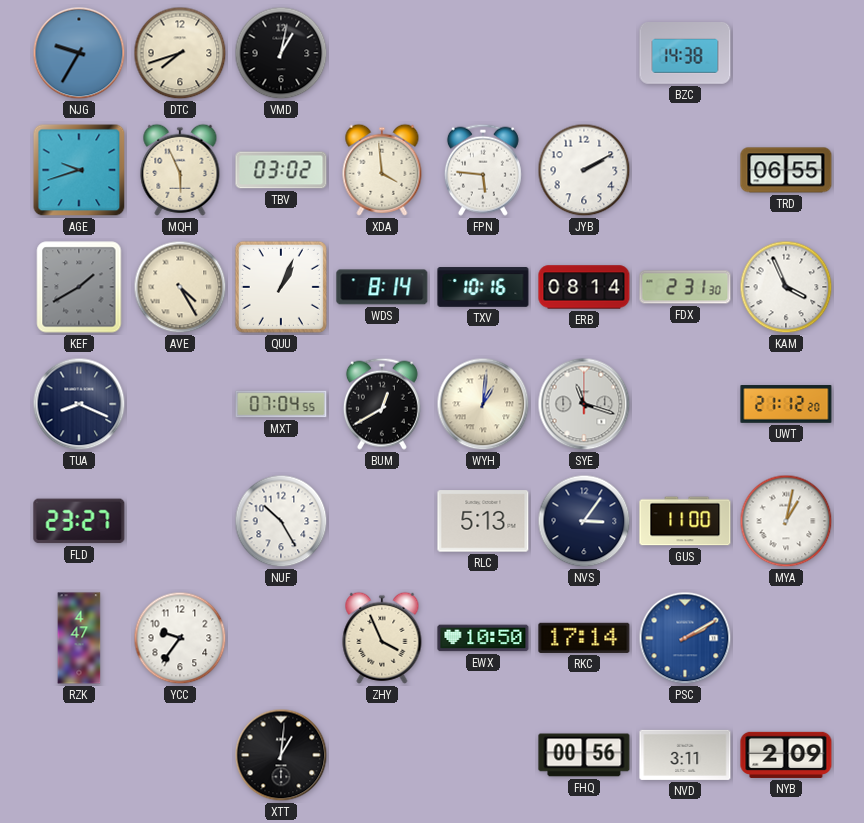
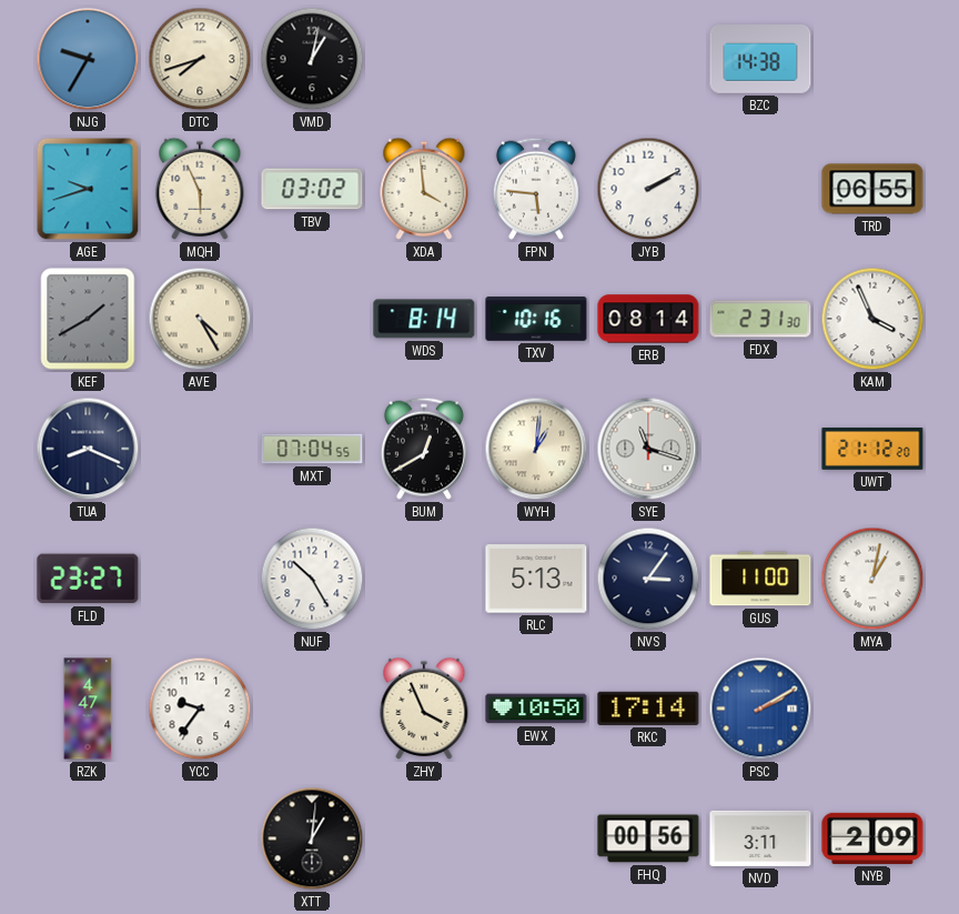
QUU: 1:04 -> none (281, 287)
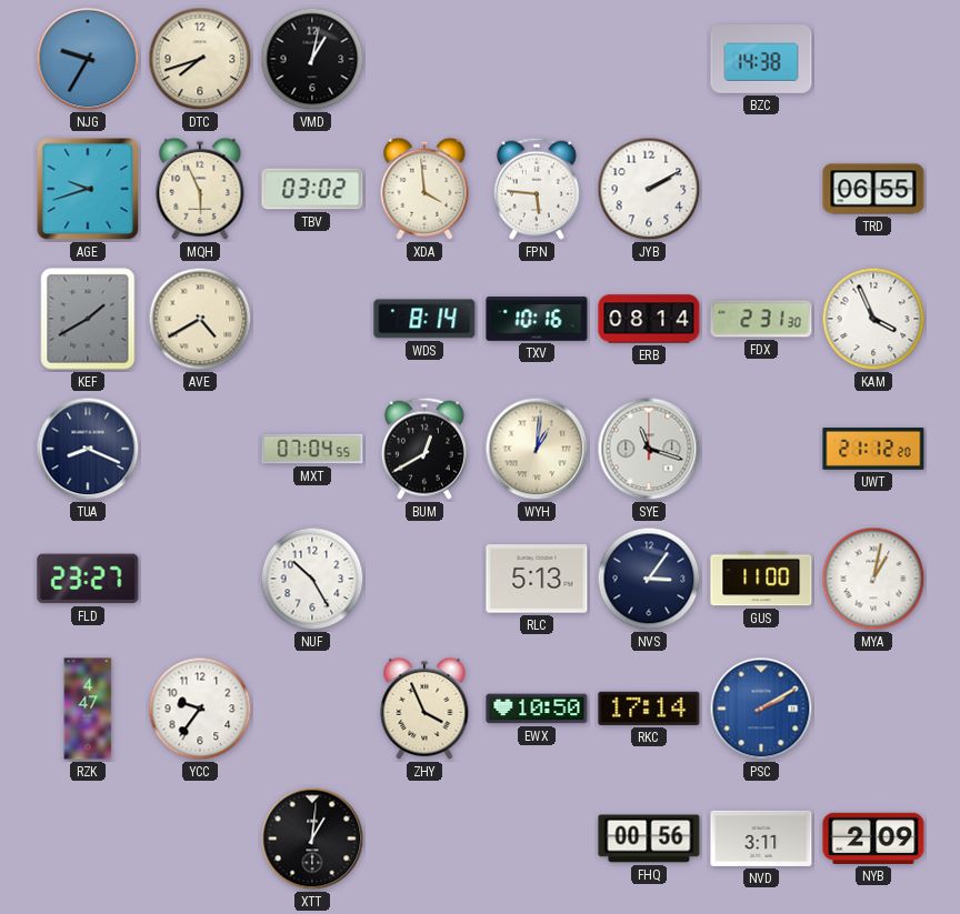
AVE: 4:25 -> 4:40 (200, 319)
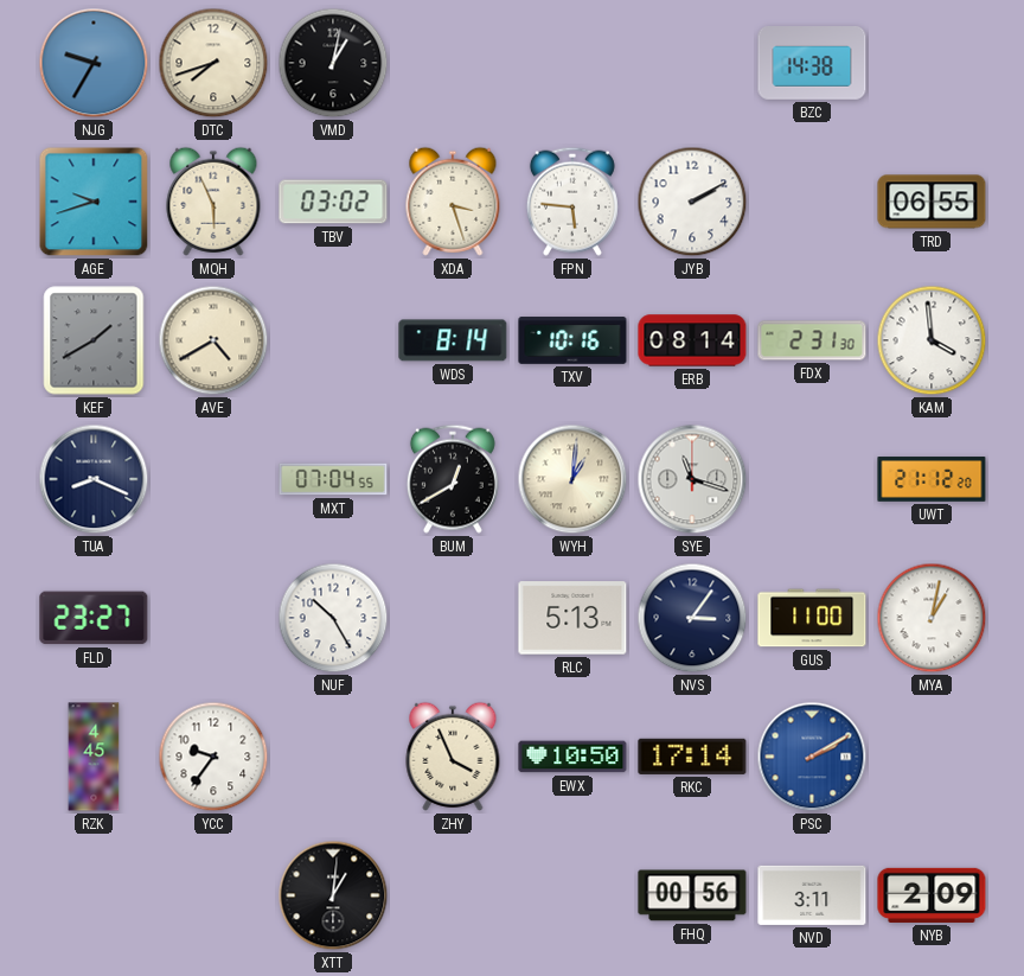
XDA: 3:59 -> 3:27 (453, 202)
KAM: 3:56 -> 3:59 (932, 340)
RZK: 4:47 -> 4:45 (94, 757)
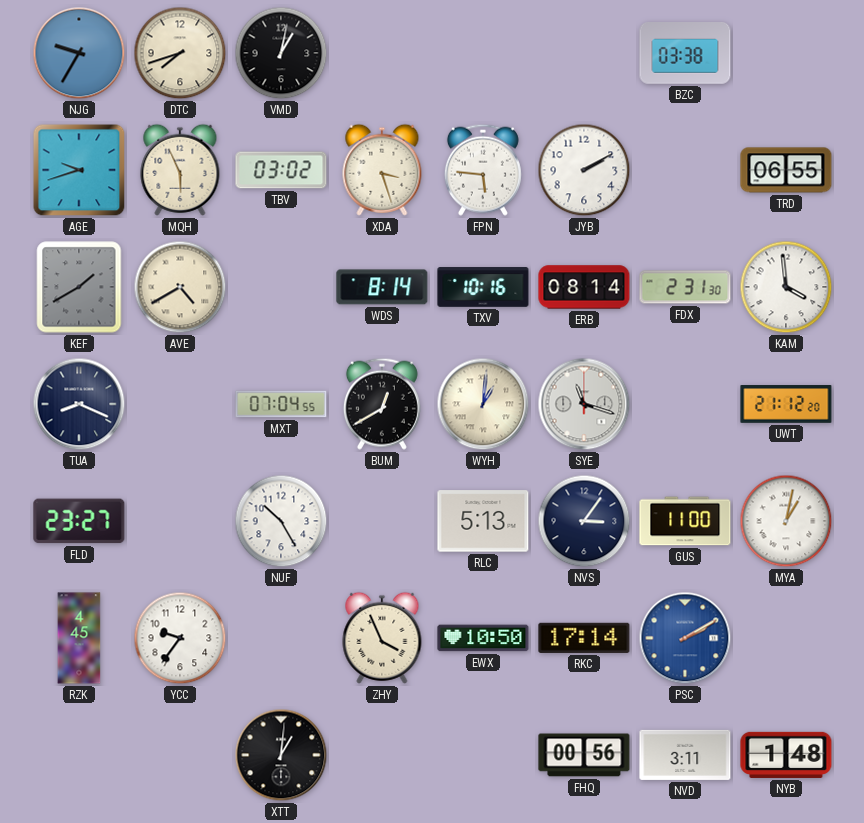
BZC: 14:38 -> 03:38 (685, 54)
NYB: 2:09 -> 1:48 (786, 755)
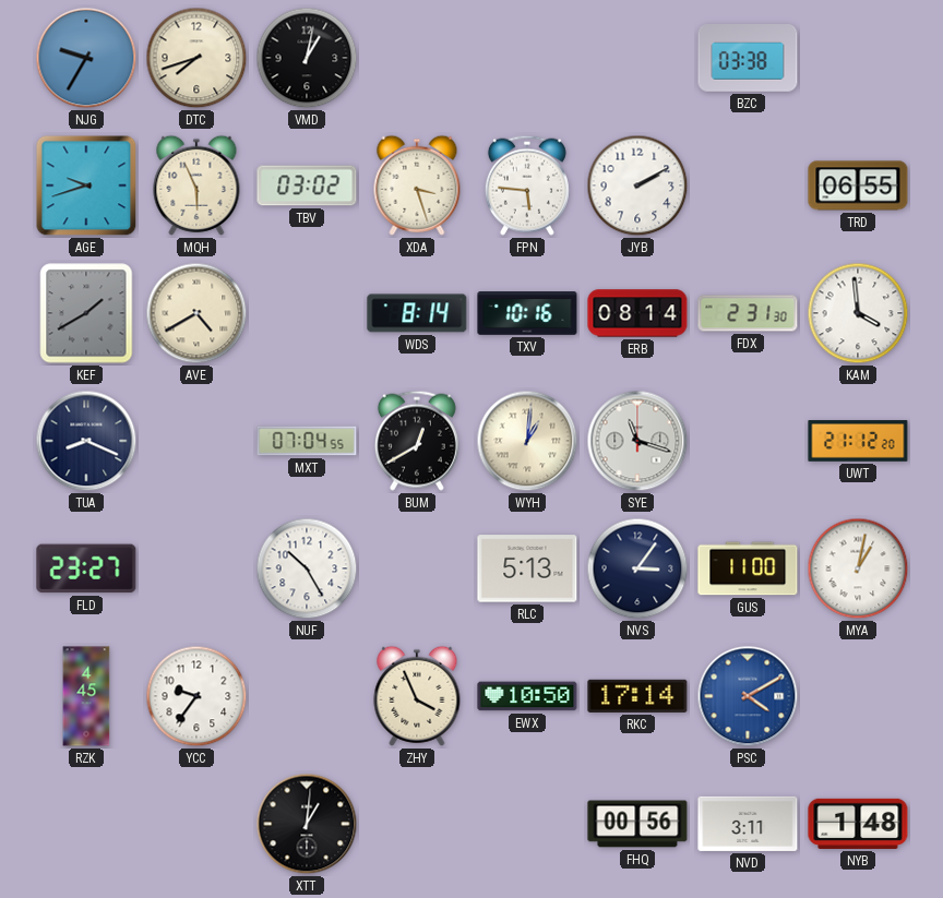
PSC: 2:10 -> 4:10 (748, 696)
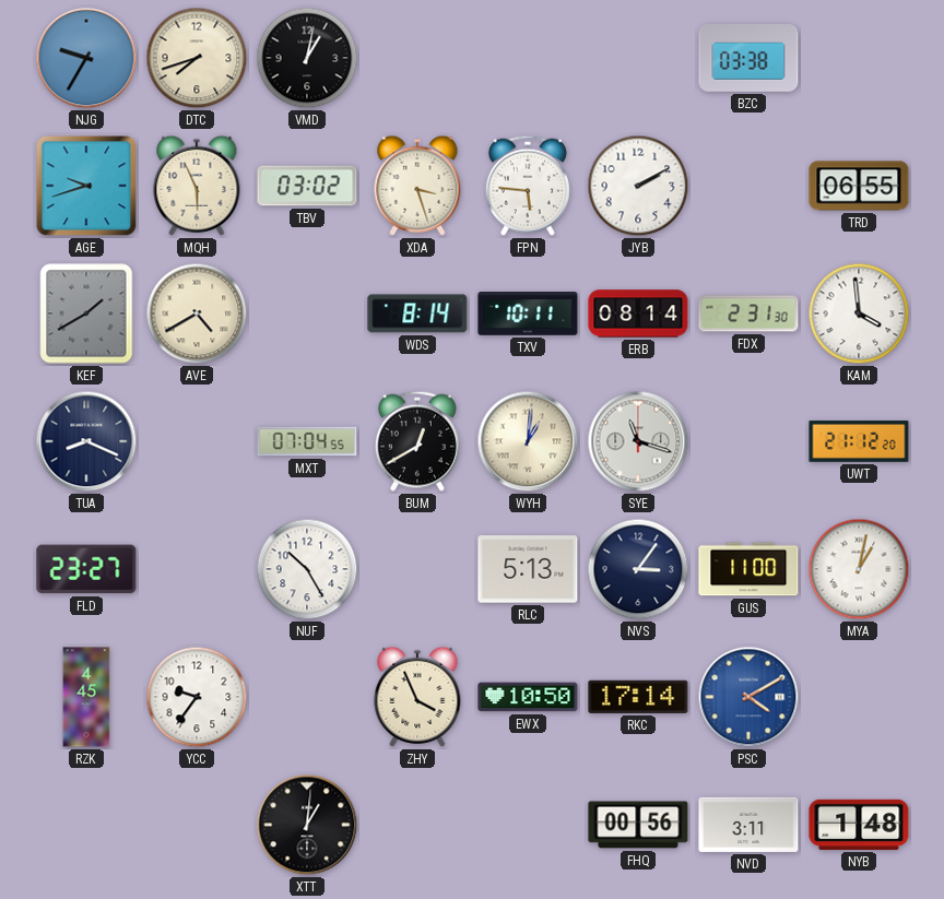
TXV: 10:16 -> 10:11 (528, 314)
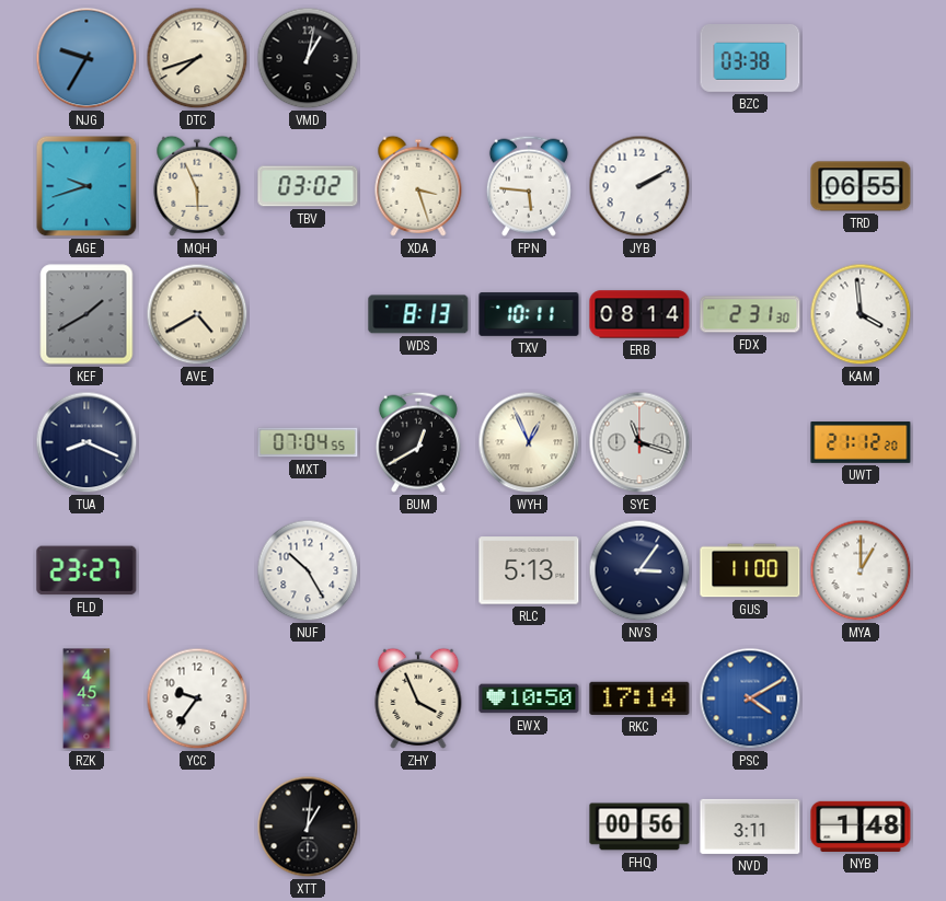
WDS: 8:14 -> 8:13 (418, 314)
WYH: 1:01 -> 12:56 (529, 442)
MYA: 1:02 -> 1:00 (861, 570)
